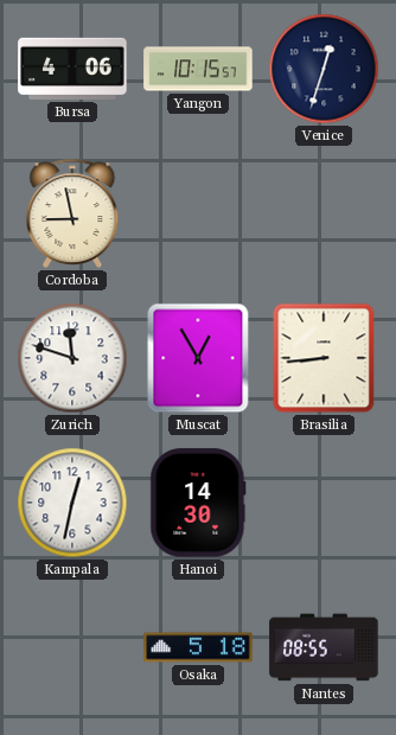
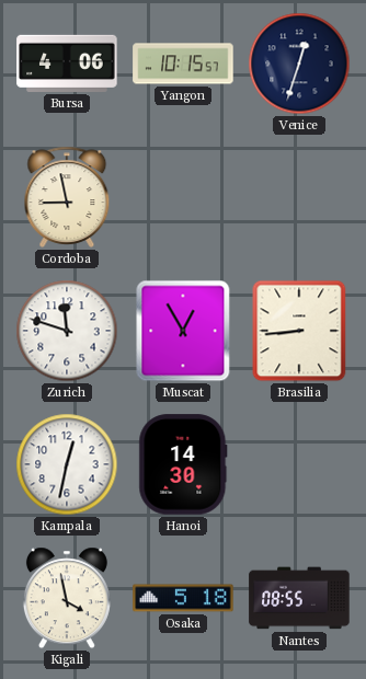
Kigali: none -> 3:58 (67, 598)
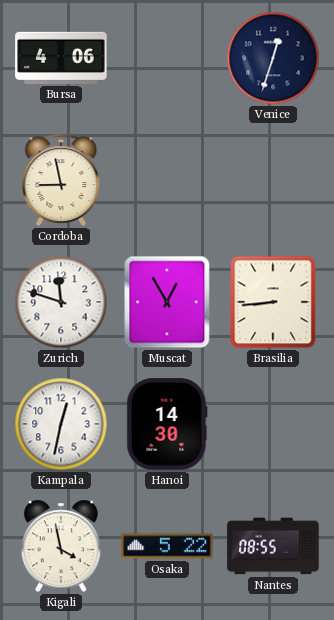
Yangon: 10:15 -> none (183, 64)
Osaka: 5:18 -> 5:22 (167, 546)
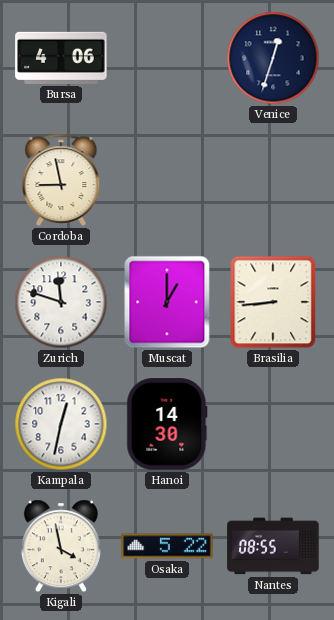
Muscat: 12:55 -> 1:00 (167, 302)
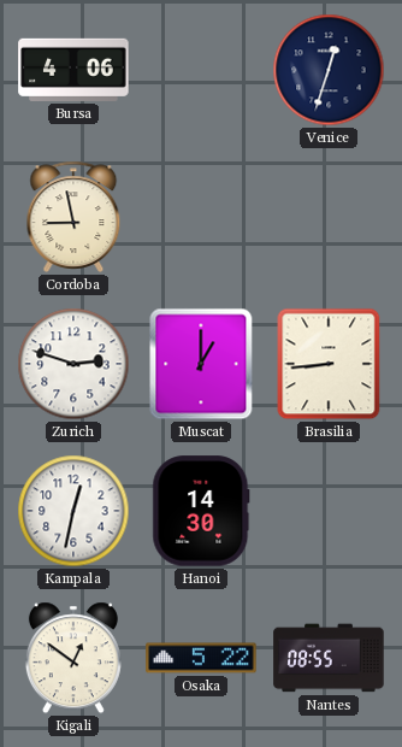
Zurich: 11:48 -> 2:48 (73, 364)
Kigali: 3:58 -> 12:51 (73, 658)
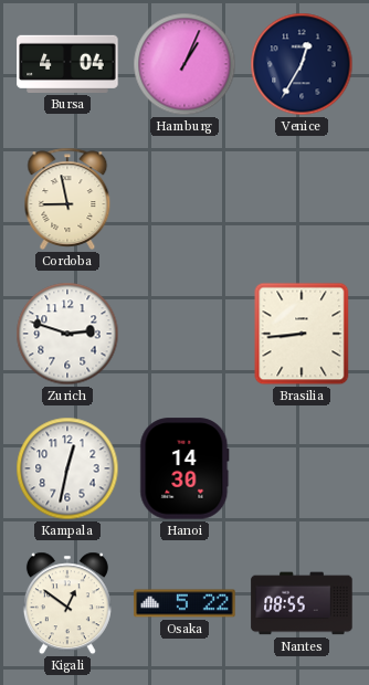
Bursa: 4:06 -> 4:04 (67, 64)
Hamburg: none -> 1:04 (184, 64)
Venice: 12:33 -> 12:35 (302, 64)
Muscat: 1:00 -> none (201, 364)
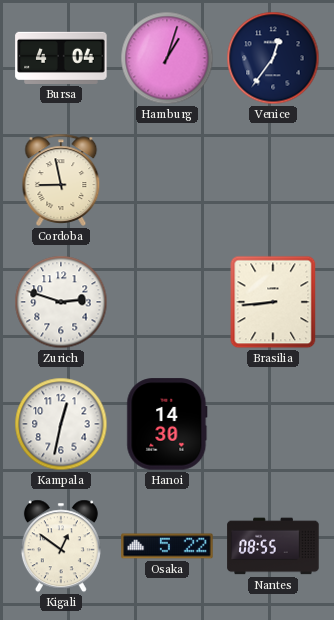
Hamburg: 1:04 -> 1:03 (167, 58)
Venice: 12:35 -> 12:36 (273, 58)
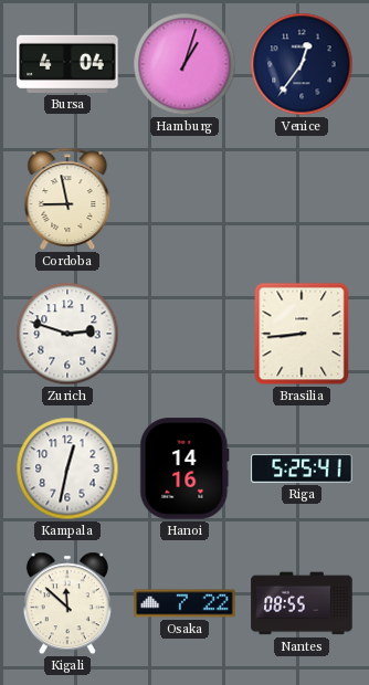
Hanoi: 14:30 -> 14:16 (184, 468)
Riga: none -> 5:25 (302, 468)
Kigali: 12:51 -> 11:52 (67, 603)
Osaka: 5:22 -> 7:22 (184, 603)
